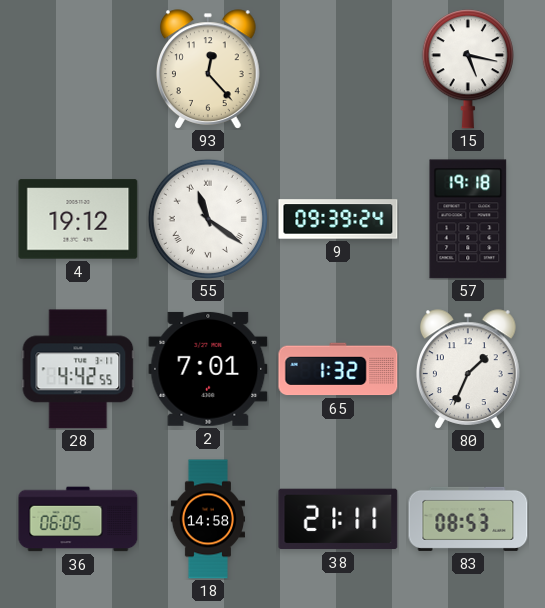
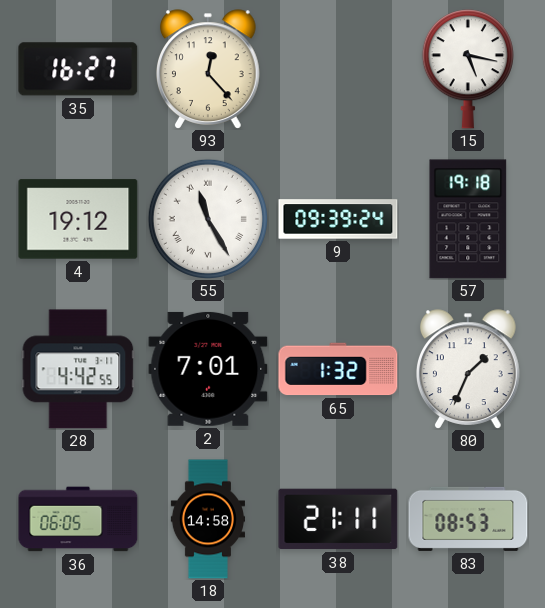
35: none -> 16:27 (78, 69)
55: 11:21 -> 11:25 (208, 219)
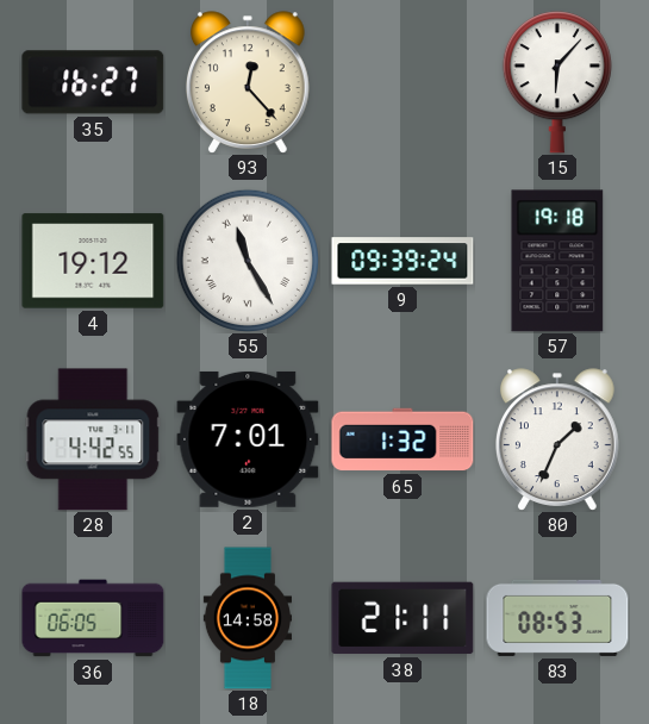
15: 5:17 -> 6:07 (557, 82)
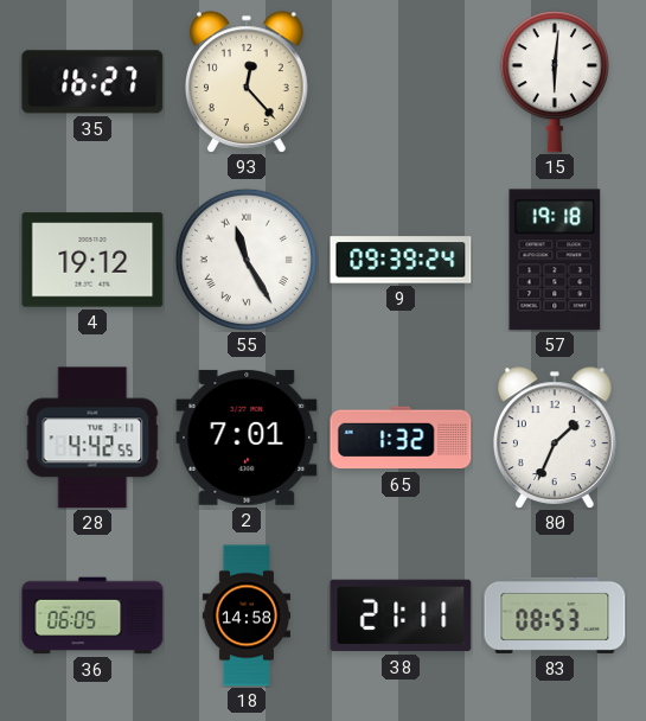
15: 6:07 -> 6:01 (555, 82)
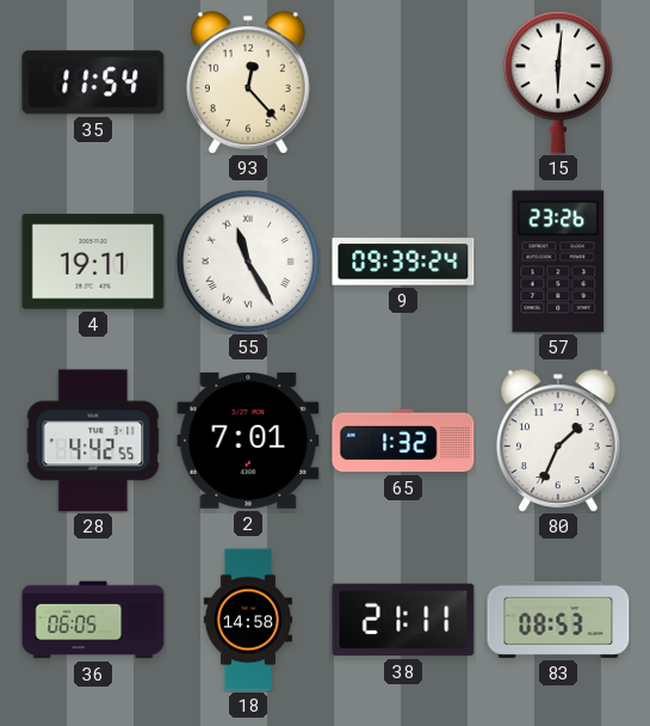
35: 16:27 -> 11:54 (93, 82)
4: 19:12 -> 19:11 (93, 262)
57: 19:18 -> 23:26 (558, 262)
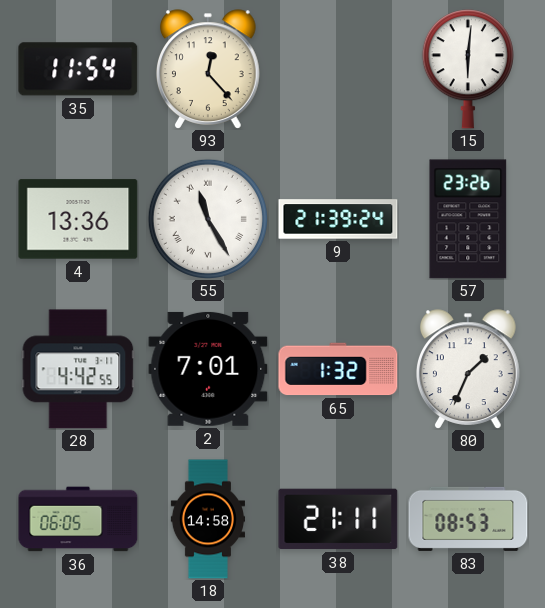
4: 19:11 -> 13:36 (78, 219)
9: 09:39 -> 21:39 (338, 219)
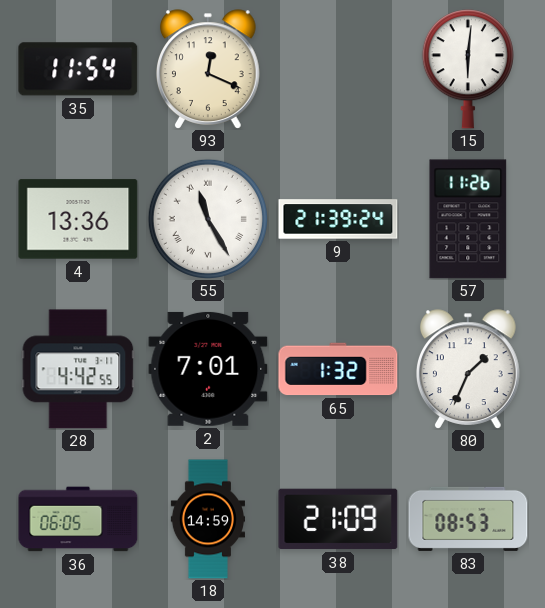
93: 12:23 -> 12:19 (209, 69)
57: 23:26 -> 11:26 (468, 219)
18: 14:58 -> 14:59 (207, 519)
38: 21:11 -> 21:09 (338, 519)
